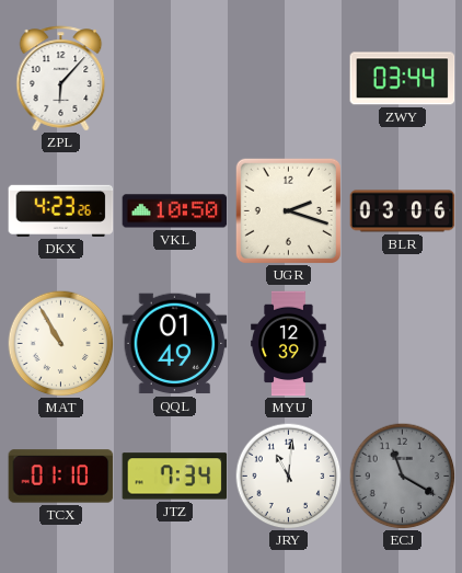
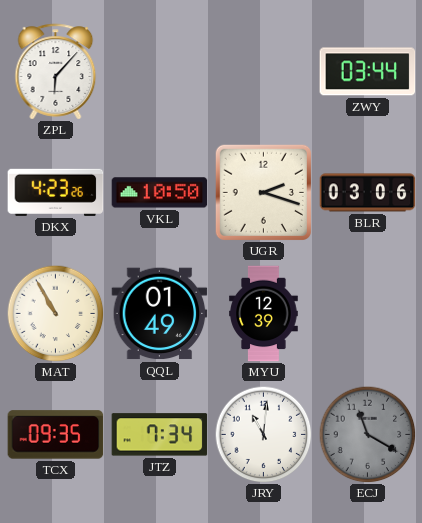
TCX: 01:10 -> 09:35 (56, 435)
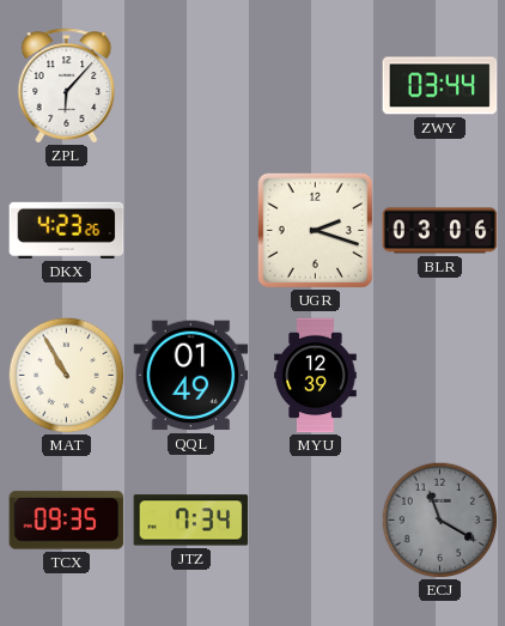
VKL: 10:50 -> none (160, 193)
JRY: 11:01 -> none (263, 434)
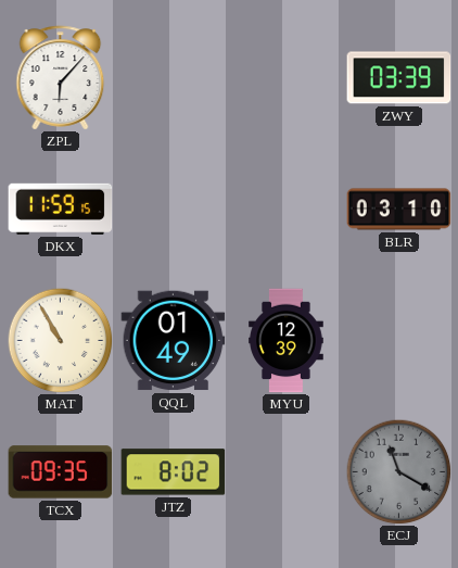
ZWY: 03:44 -> 03:39 (399, 78)
DKX: 4:23 -> 11:59 (61, 209)
UGR: 2:18 -> none (315, 230)
BLR: 03:06 -> 03:10 (399, 210)
JTZ: 7:34 -> 8:02 (174, 472)
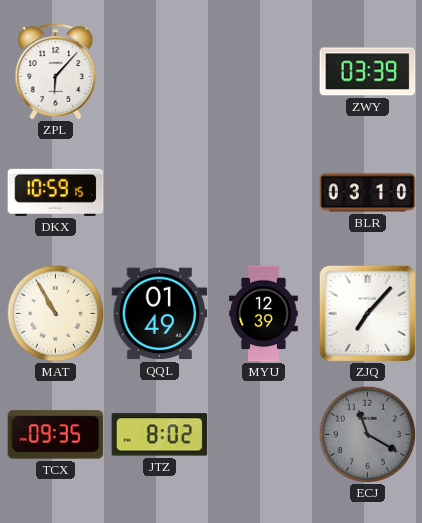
DKX: 11:59 -> 10:59 (56, 192)
ZJQ: none -> 7:07 (367, 313)
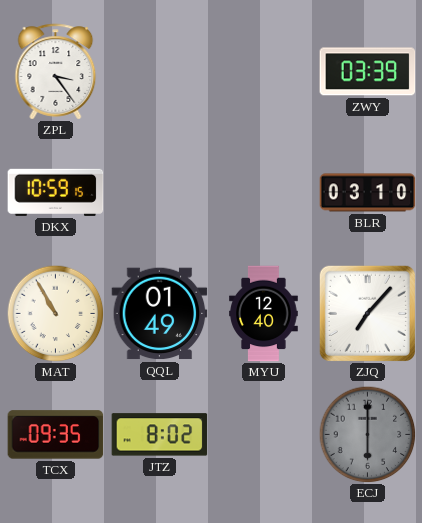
ZPL: 6:07 -> 3:24 (56, 72)
MYU: 12:39 -> 12:40 (264, 314)
ECJ: 11:20 -> 6:00 (367, 434)
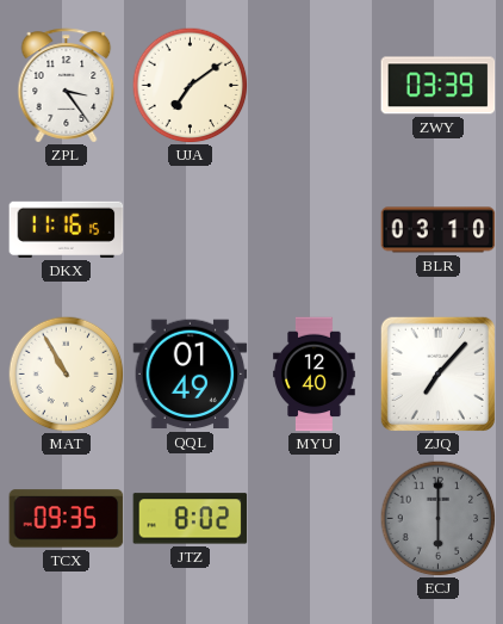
UJA: none -> 7:09 (190, 85)
DKX: 10:59 -> 11:16 (67, 229)
